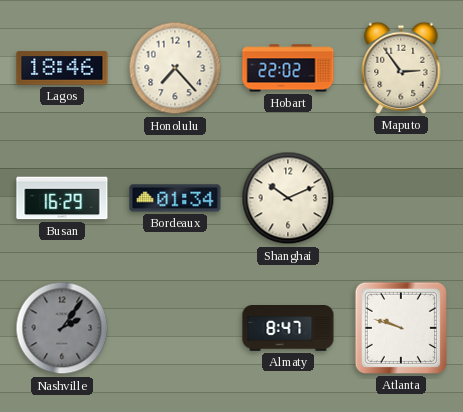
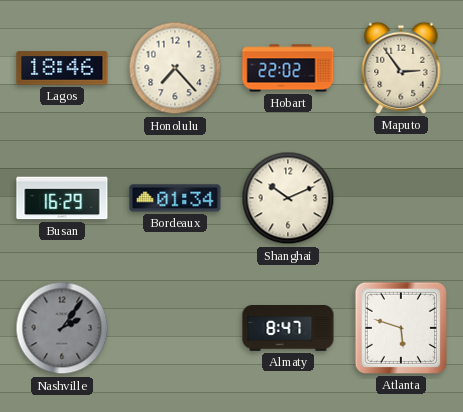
Atlanta: 9:48 -> 5:48 (401, 328)
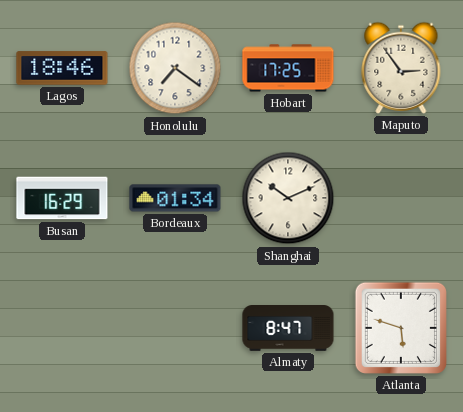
Honolulu: 7:23 -> 7:21 (175, 68)
Hobart: 22:02 -> 17:25 (288, 68)
Nashville: 2:06 -> none (62, 328)
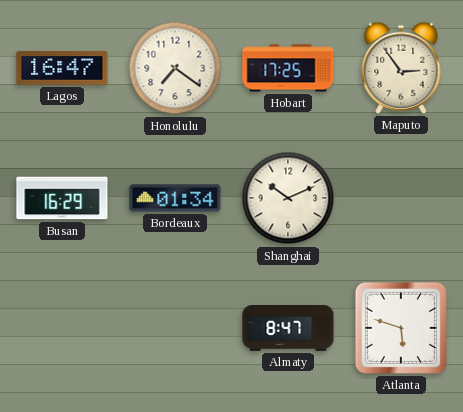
Lagos: 18:46 -> 16:47 (62, 68)
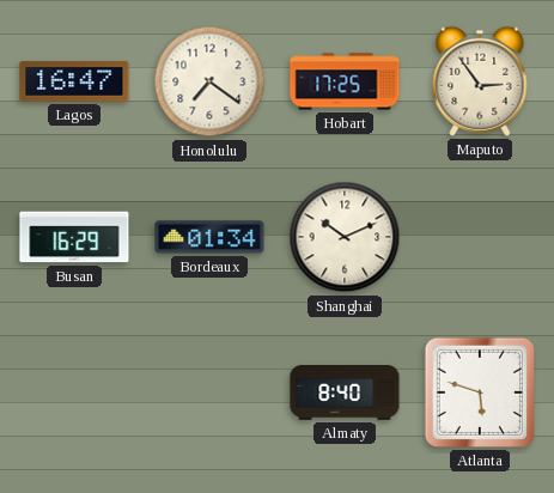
Almaty: 8:47 -> 8:40 (345, 394)
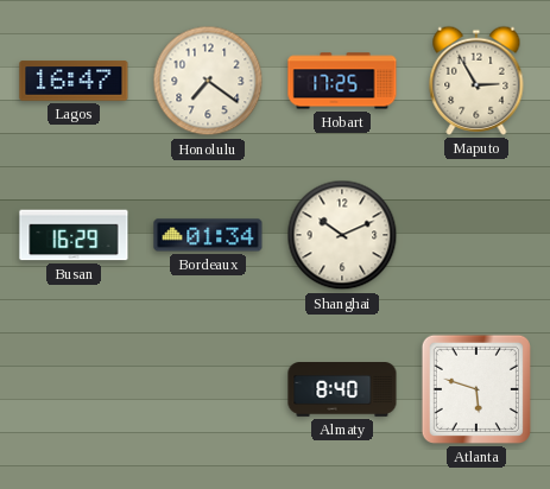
Maputo: 2:54 -> 2:55 (476, 81)
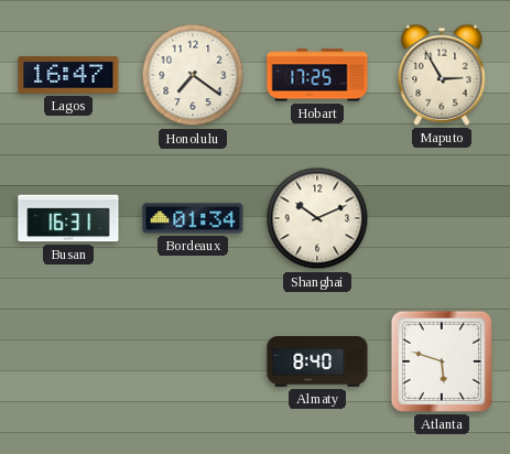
Busan: 16:29 -> 16:31 (68, 218)
